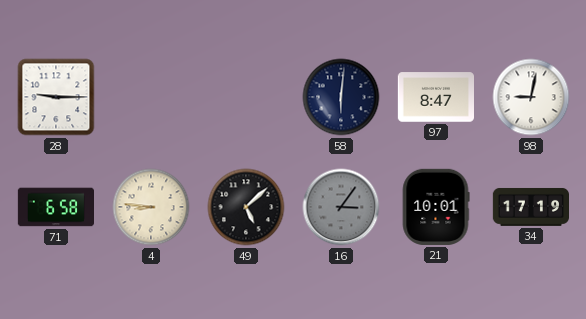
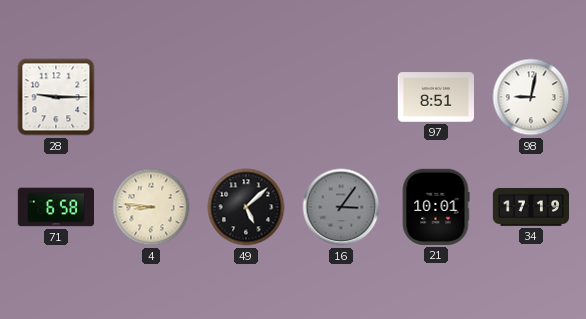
58: 6:01 -> none (341, 97)
97: 8:47 -> 8:51 (435, 97)
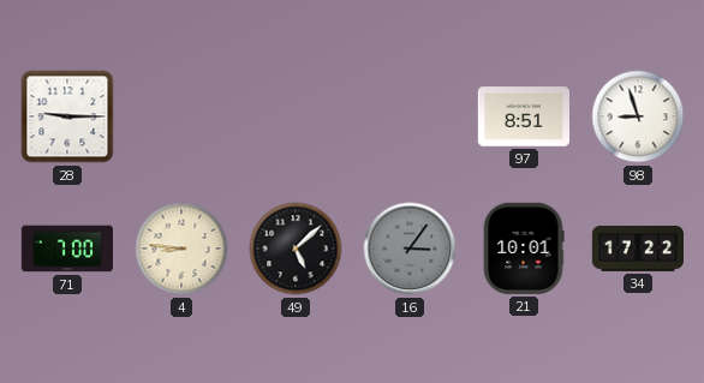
98: 9:02 -> 8:57 (638, 116)
71: 6:58 -> 7:00 (66, 249)
34: 17:19 -> 17:22 (637, 249)
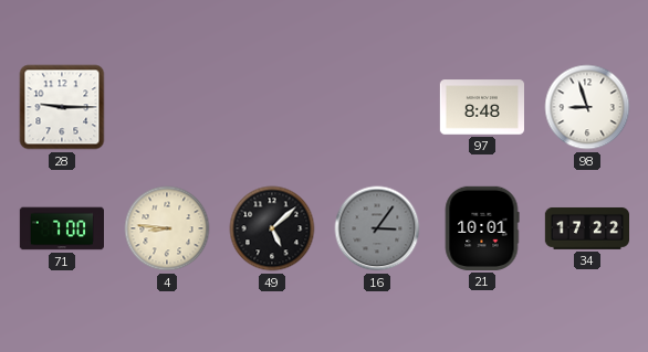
97: 8:51 -> 8:48 (481, 107)
